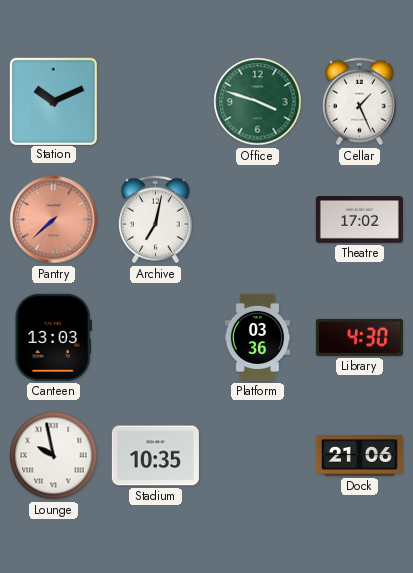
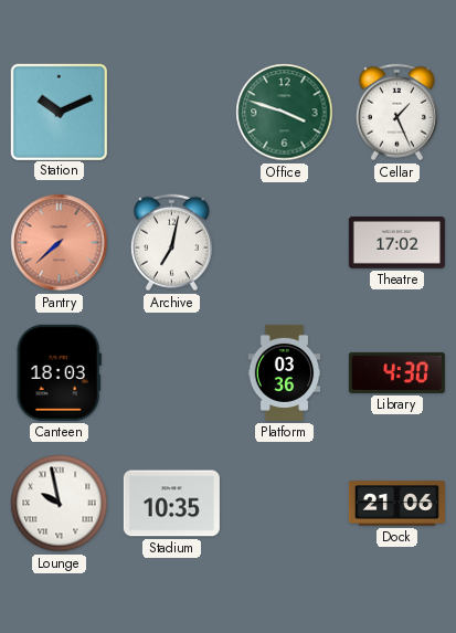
Canteen: 13:03 -> 18:03 (59, 372)
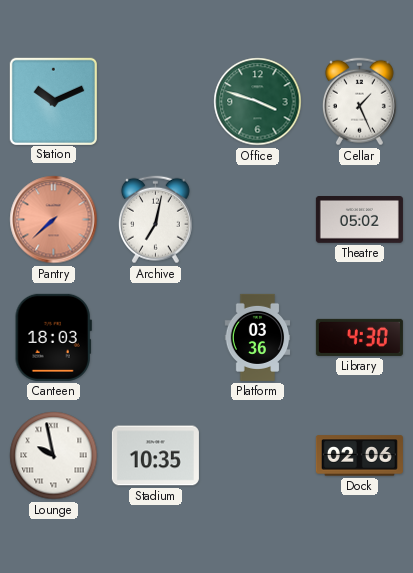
Theatre: 17:02 -> 05:02 (359, 220)
Dock: 21:06 -> 02:06 (359, 456)
